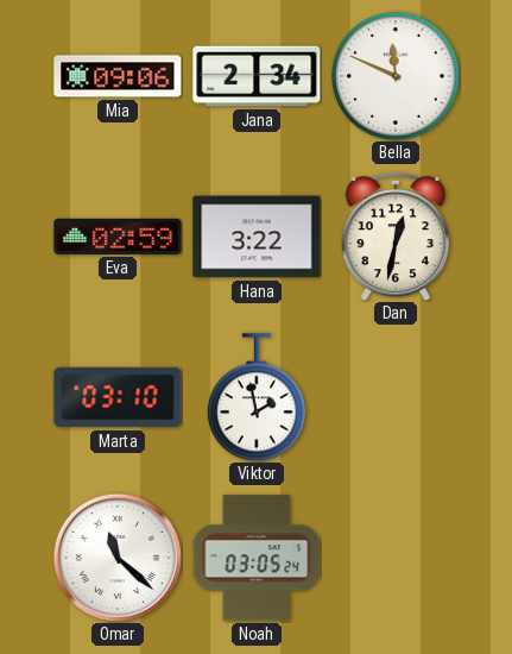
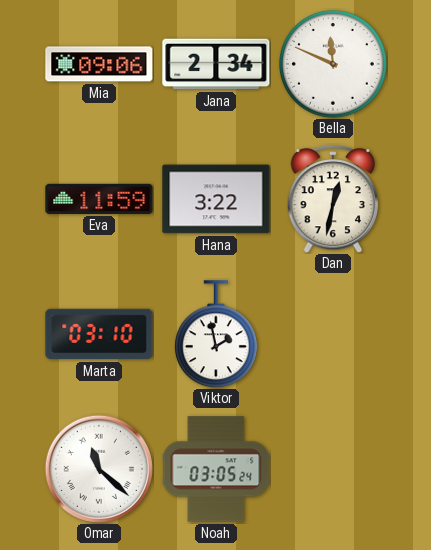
Eva: 02:59 -> 11:59 (99, 199)
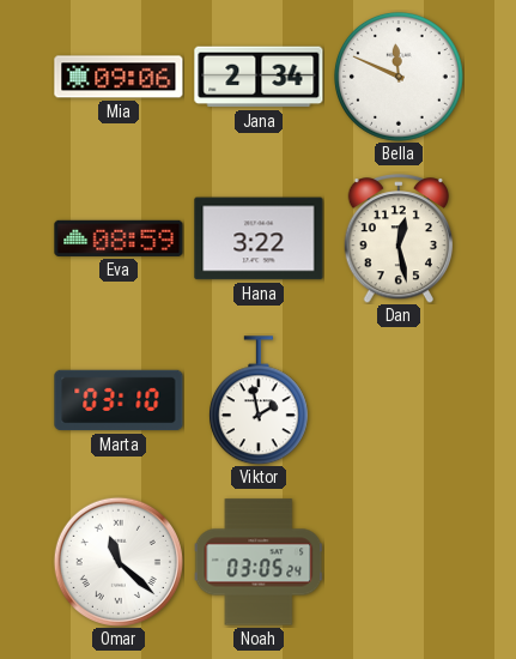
Eva: 11:59 -> 08:59 (119, 238)
Dan: 12:32 -> 12:28 (399, 238)
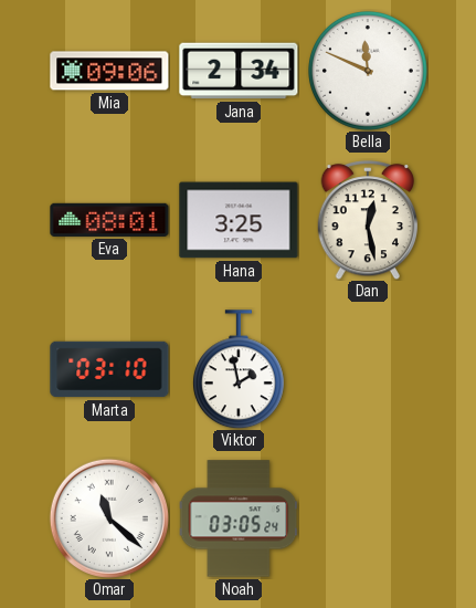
Eva: 08:59 -> 08:01 (109, 220)
Hana: 3:22 -> 3:25 (239, 220)
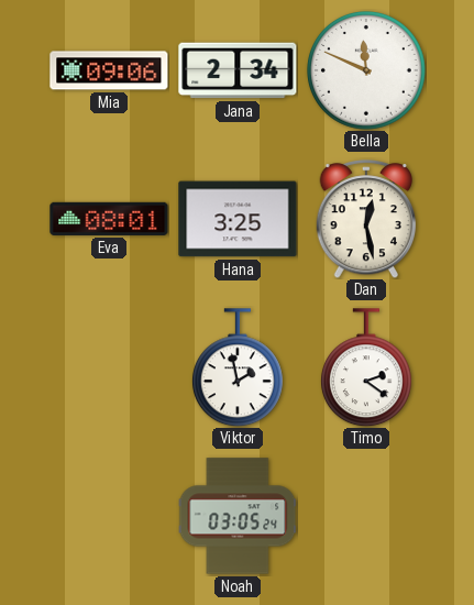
Marta: 03:10 -> none (109, 369)
Timo: none -> 2:21 (366, 367)
Omar: 11:22 -> none (108, 517)
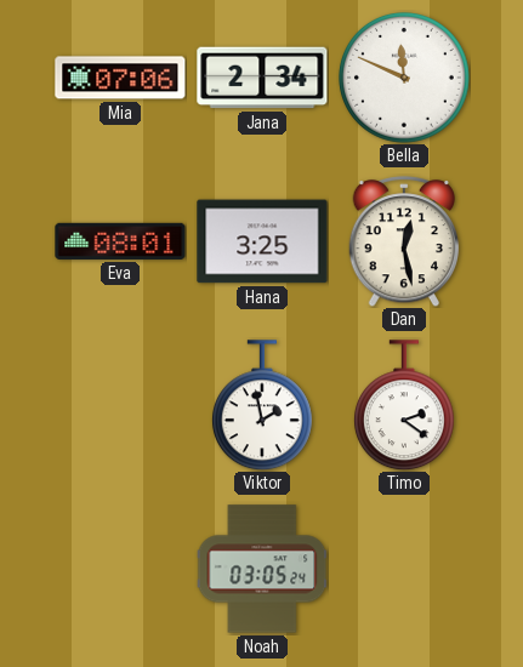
Mia: 09:06 -> 07:06 (120, 78)
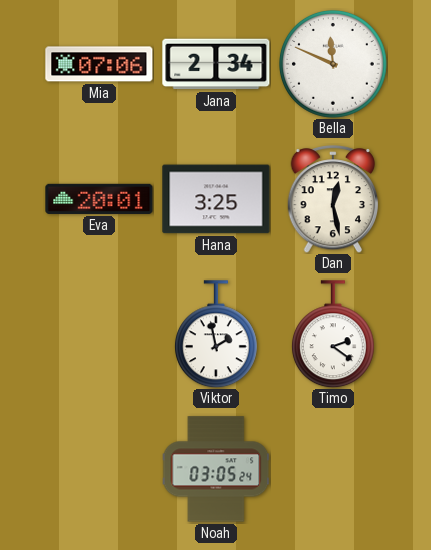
Eva: 08:01 -> 20:01 (99, 199)
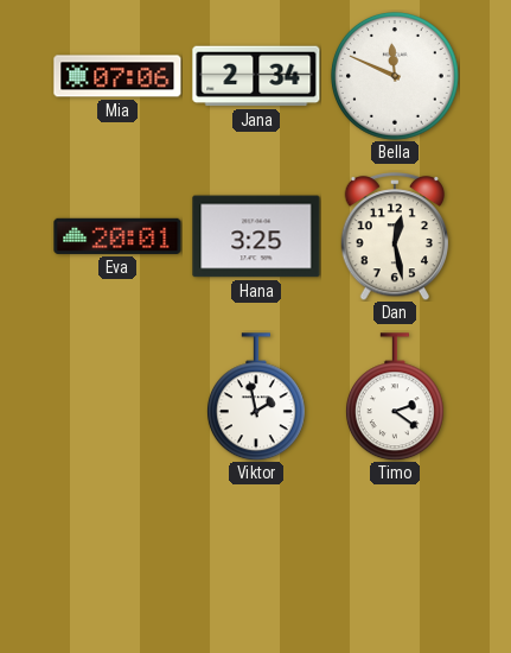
Noah: 03:05 -> none (216, 469)
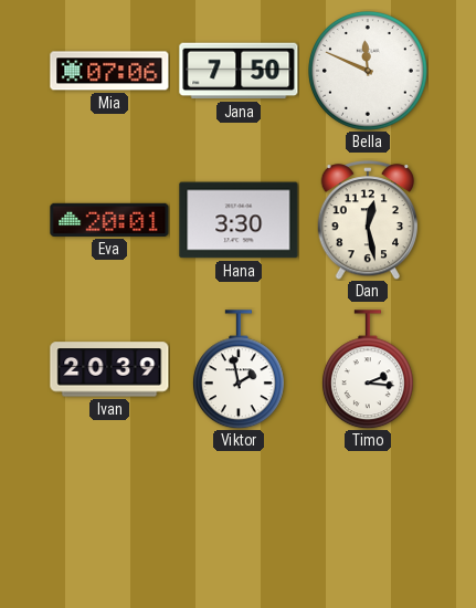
Jana: 2:34 -> 7:50 (239, 71)
Hana: 3:25 -> 3:30 (239, 220)
Ivan: none -> 20:39 (109, 369)
Timo: 2:21 -> 2:16 (368, 369)
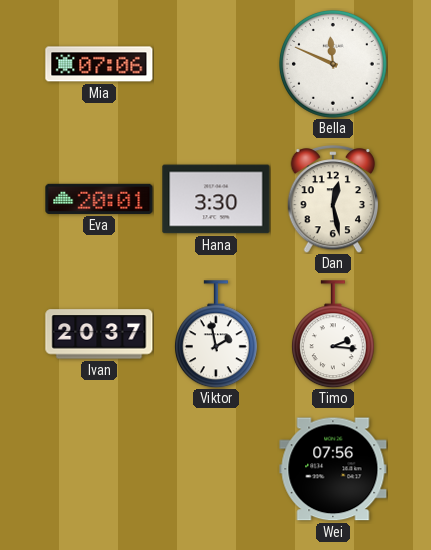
Jana: 7:50 -> none (239, 71)
Ivan: 20:39 -> 20:37 (99, 334)
Wei: none -> 07:56 (333, 469)
